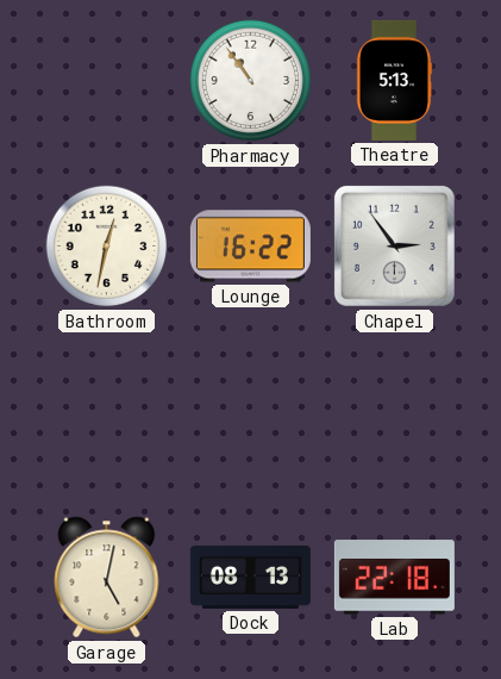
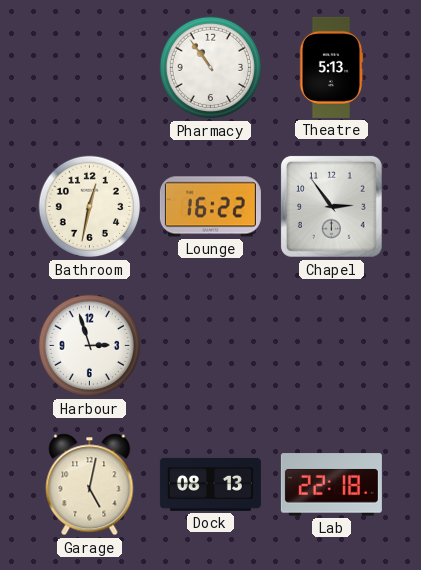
Harbour: none -> 2:57 (90, 346)
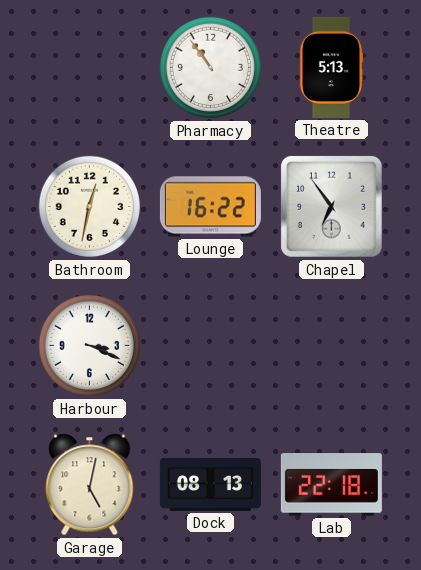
Chapel: 2:54 -> 6:54 (331, 206)
Harbour: 2:57 -> 3:19 (90, 346)
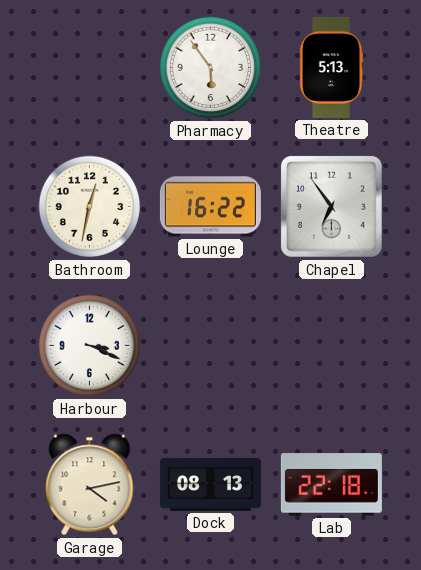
Pharmacy: 10:54 -> 5:54 (211, 68)
Garage: 5:02 -> 4:13 (90, 485)
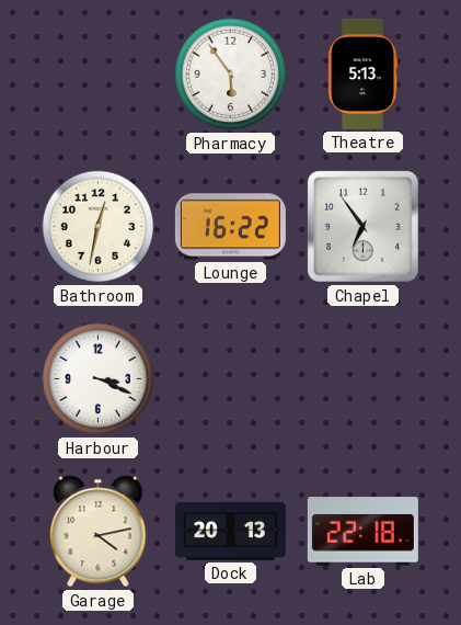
Dock: 08:13 -> 20:13 (230, 531)
